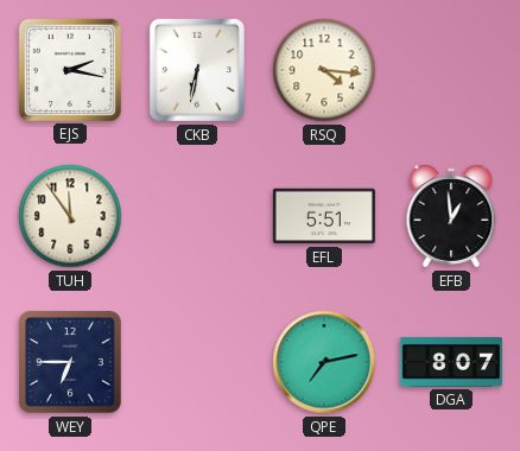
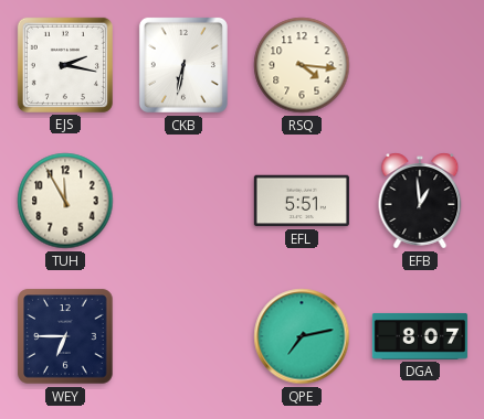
TUH: 11:54 -> 11:55 (65, 201)
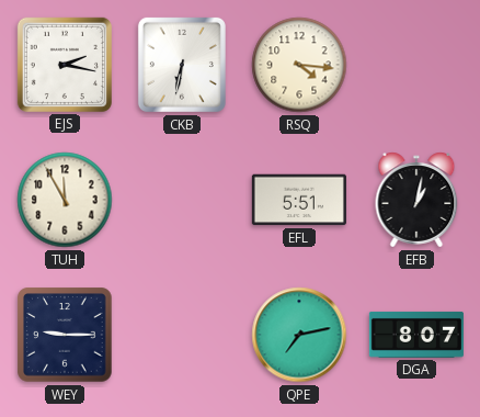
EFB: 12:59 -> 1:02 (416, 200)
WEY: 6:45 -> 9:15 (65, 335)
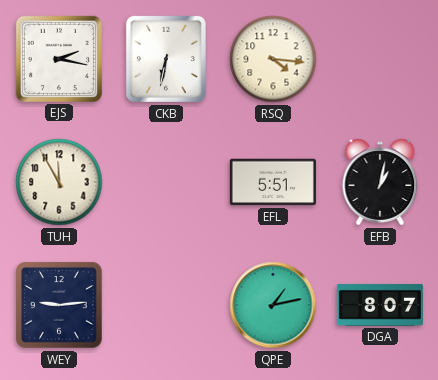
WEY: 9:15 -> 9:14 (59, 305)
QPE: 7:13 -> 1:13 (273, 305)
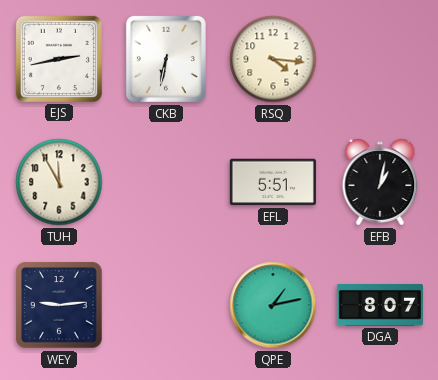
EJS: 2:17 -> 2:43 (59, 59)
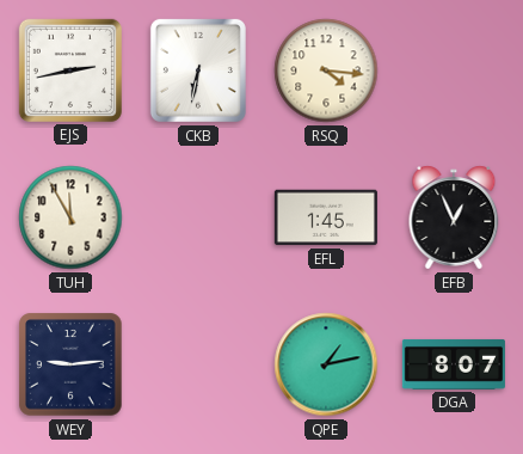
EFL: 5:51 -> 1:45 (326, 217)
EFB: 1:02 -> 12:56 (454, 217)
